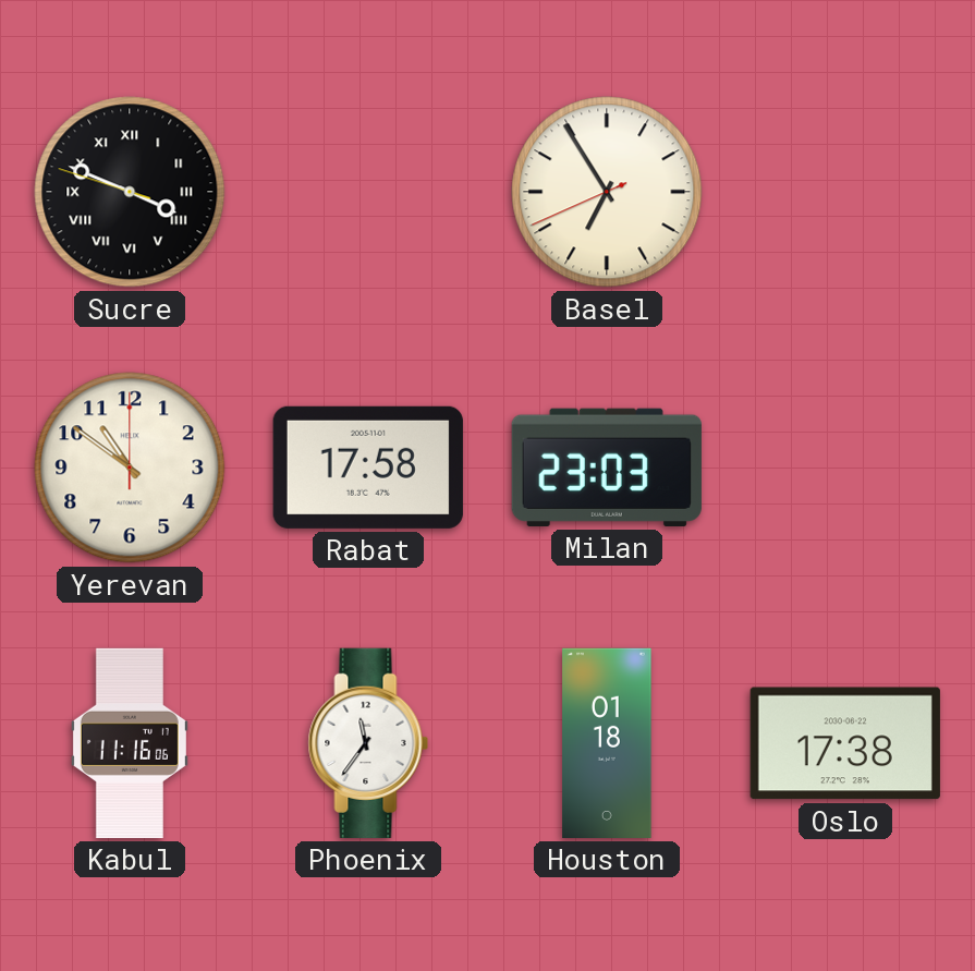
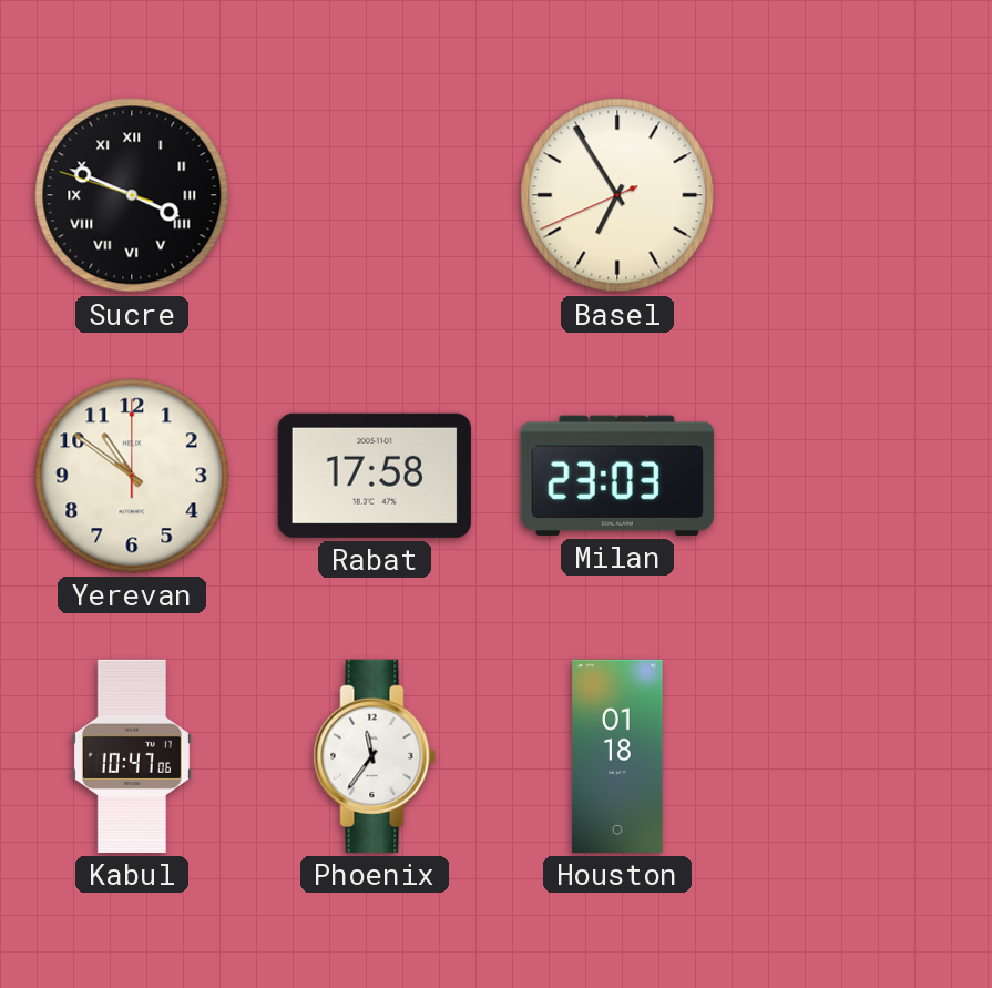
Kabul: 11:16 -> 10:47 (132, 756)
Oslo: 17:38 -> none (845, 743)
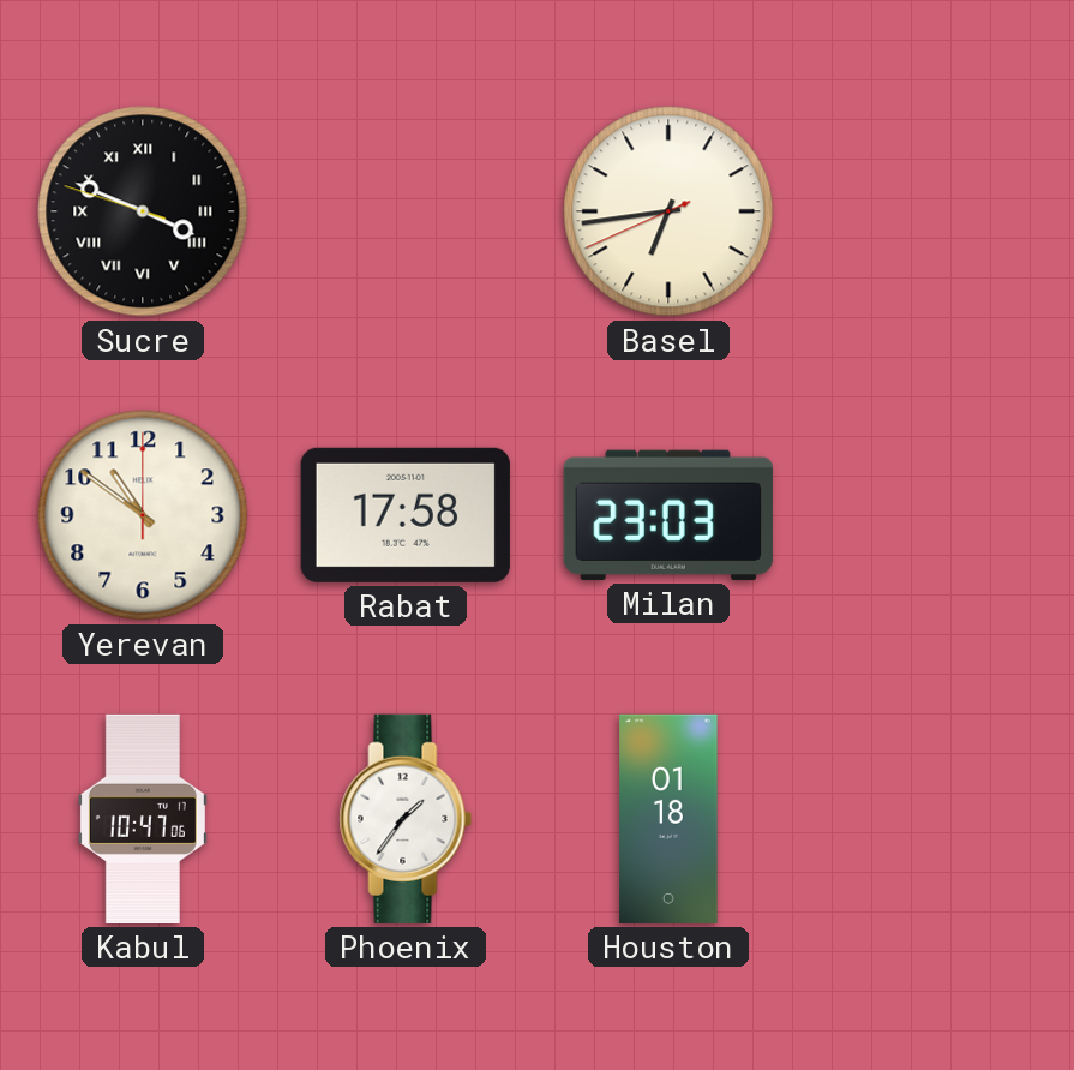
Basel: 6:54 -> 6:43 (668, 211)
Phoenix: 11:36 -> 1:36 (406, 819)
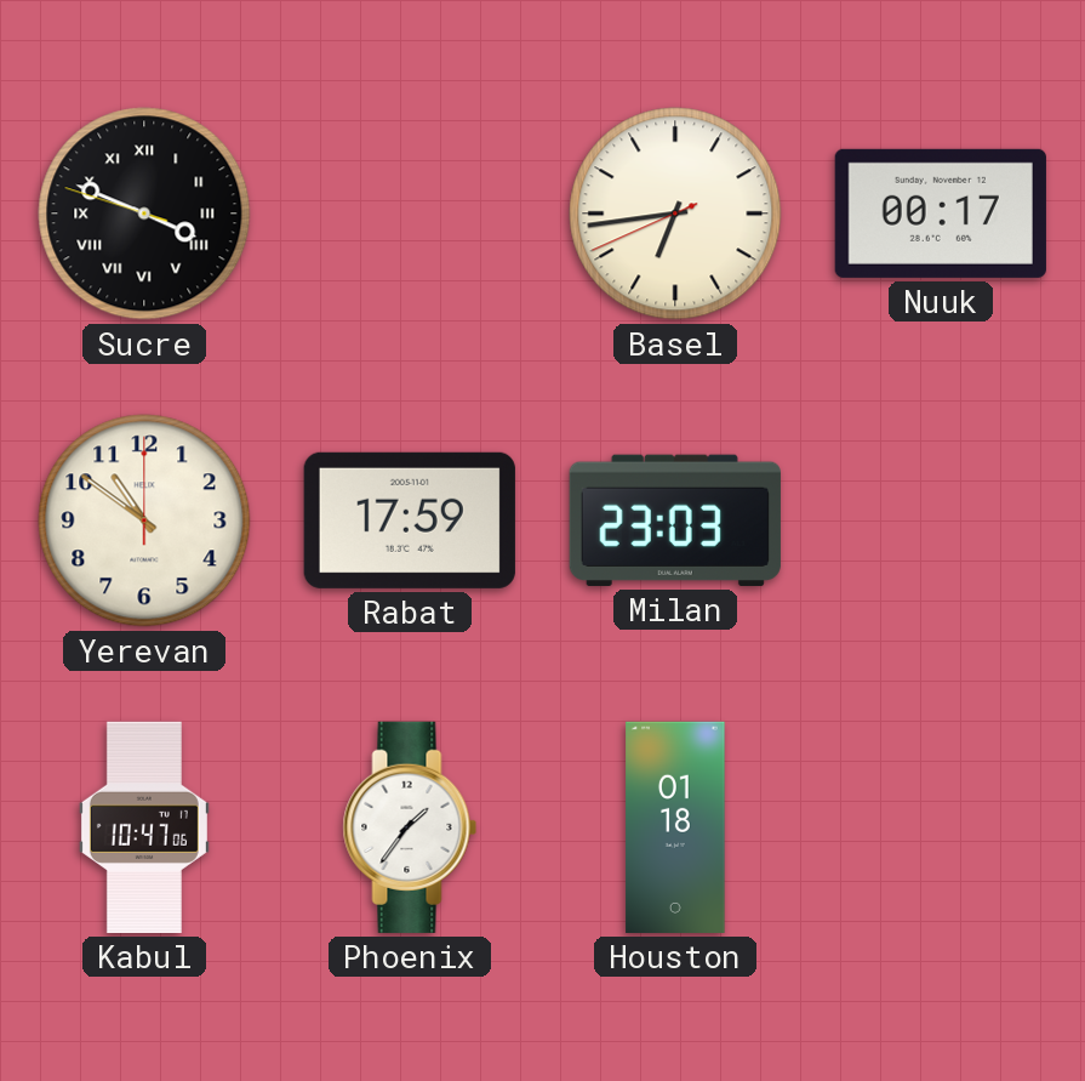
Nuuk: none -> 00:17 (941, 214)
Rabat: 17:58 -> 17:59 (410, 520)
